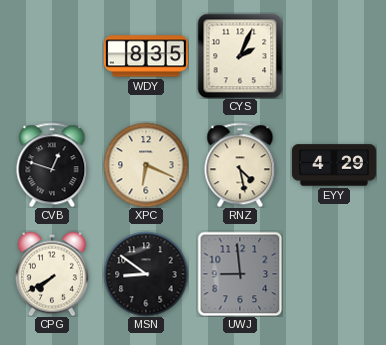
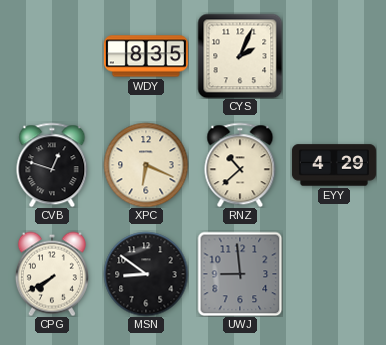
RNZ: 4:28 -> 10:38 (240, 165)
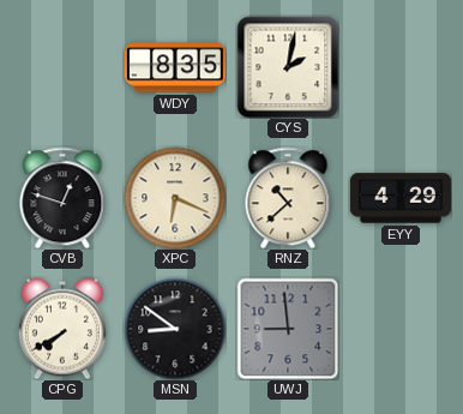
CYS: 2:04 -> 2:02 (288, 67)
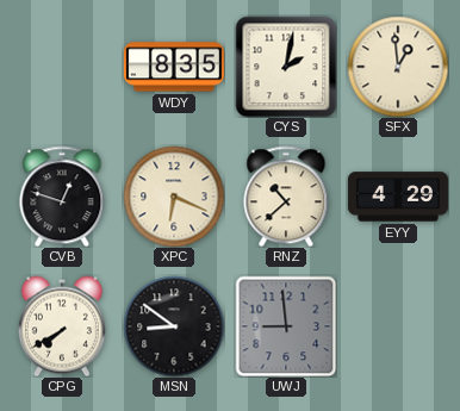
SFX: none -> 12:59 (398, 67)
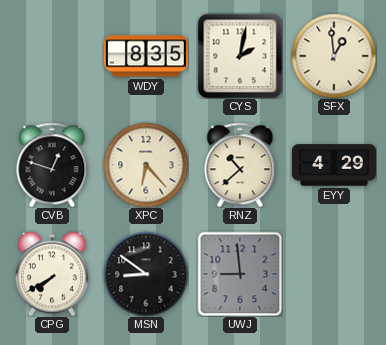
XPC: 6:19 -> 6:23 (146, 165)
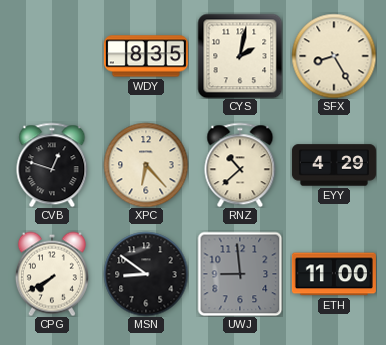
SFX: 12:59 -> 8:25 (334, 56)
ETH: none -> 11:00 (334, 274)
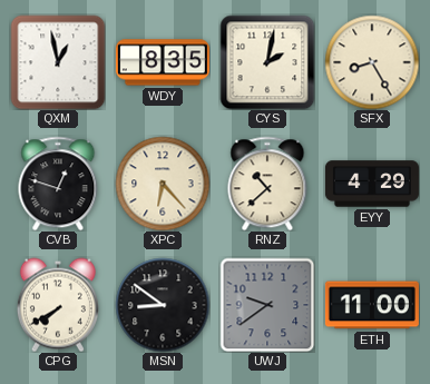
QXM: none -> 12:58 (58, 62)
UWJ: 8:59 -> 9:39 (267, 305)
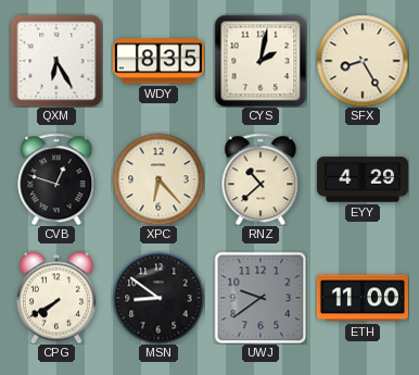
QXM: 12:58 -> 6:25 (56, 61)
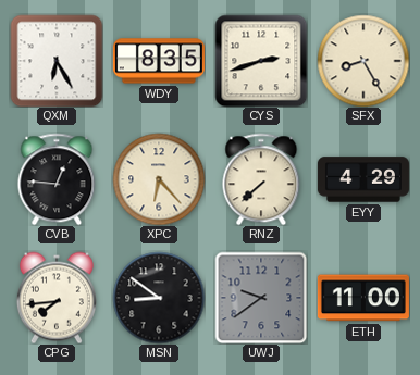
CYS: 2:02 -> 2:42 (261, 61)
CVB: 12:48 -> 12:46 (57, 179)
RNZ: 10:38 -> 7:38 (261, 179)
CPG: 7:40 -> 7:44 (57, 298)
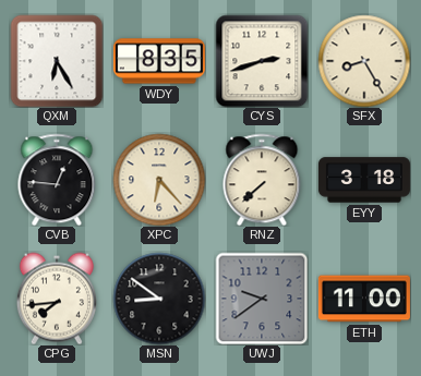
EYY: 4:29 -> 3:18 (364, 180)
